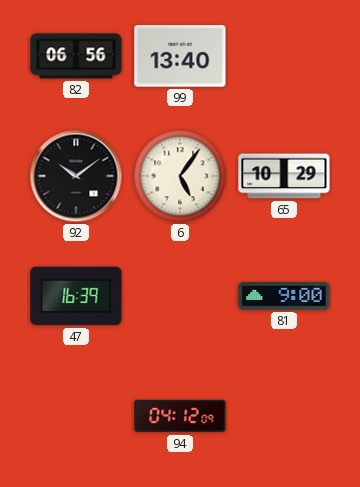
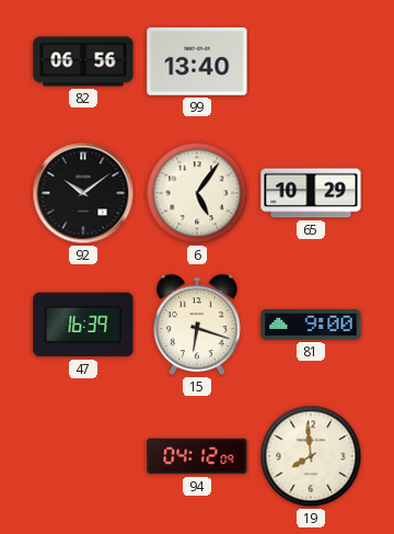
15: none -> 6:18 (197, 325)
19: none -> 7:59 (311, 456)
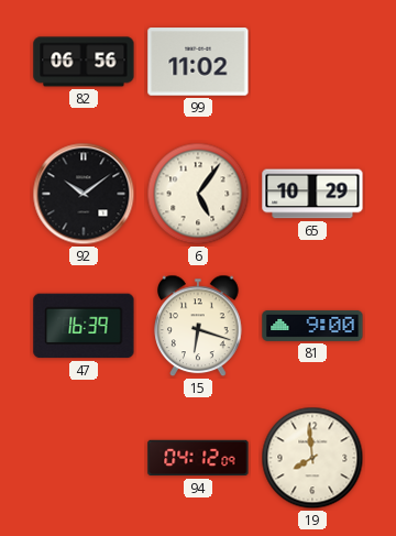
99: 13:40 -> 11:02 (198, 62)
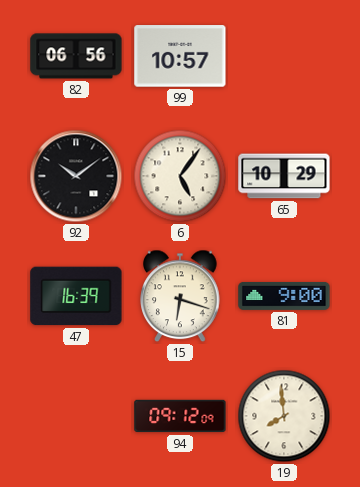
99: 11:02 -> 10:57 (180, 56)
94: 04:12 -> 09:12 (180, 416)
